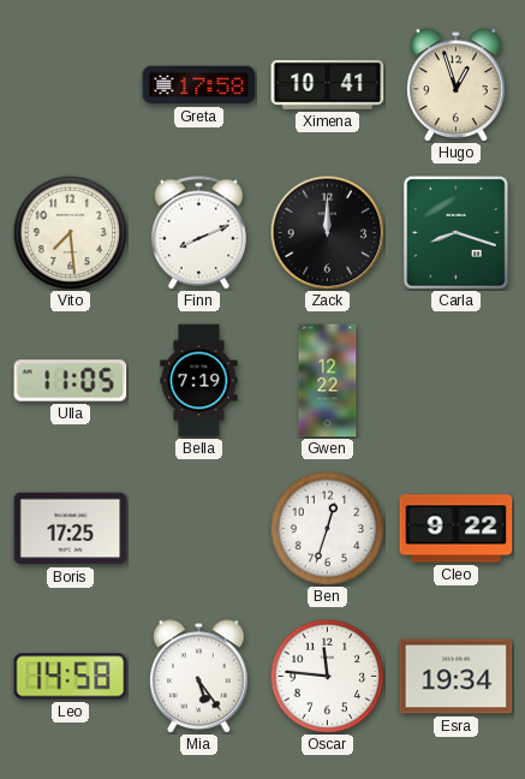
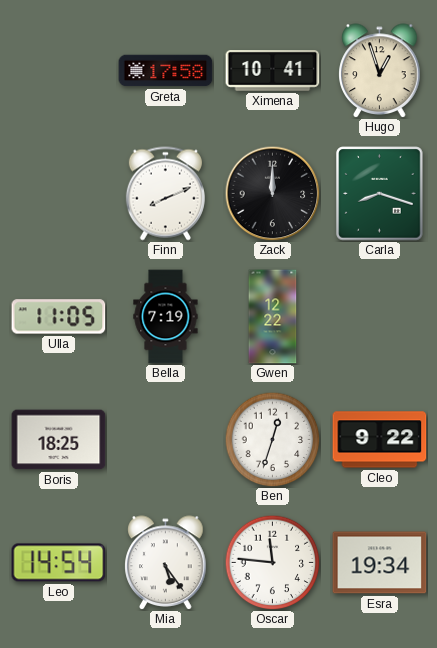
Vito: 7:29 -> none (70, 232)
Boris: 17:25 -> 18:25 (59, 440)
Leo: 14:58 -> 14:54 (59, 563)
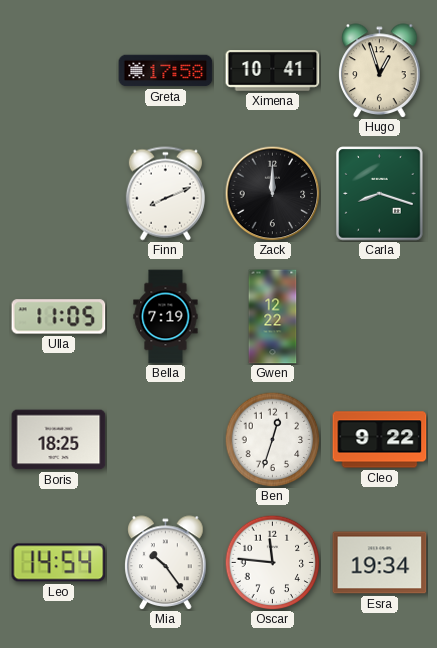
Mia: 5:24 -> 10:24 (166, 563)
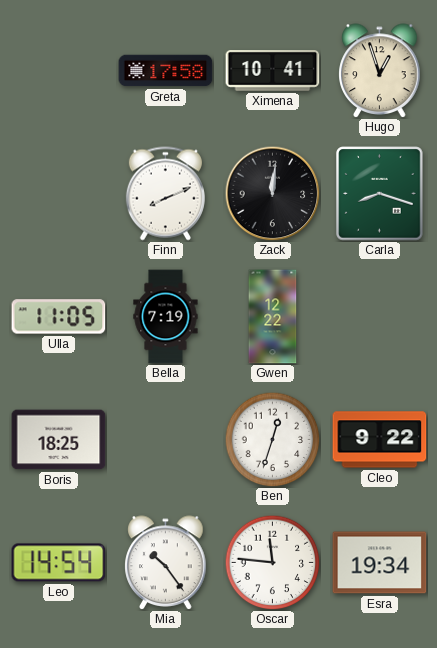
Zack: 12:00 -> 12:01 (272, 193)
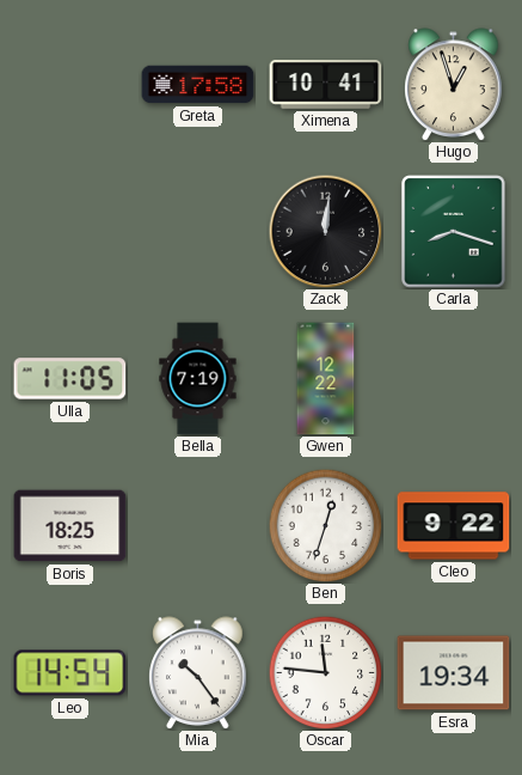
Finn: 8:11 -> none (165, 194)
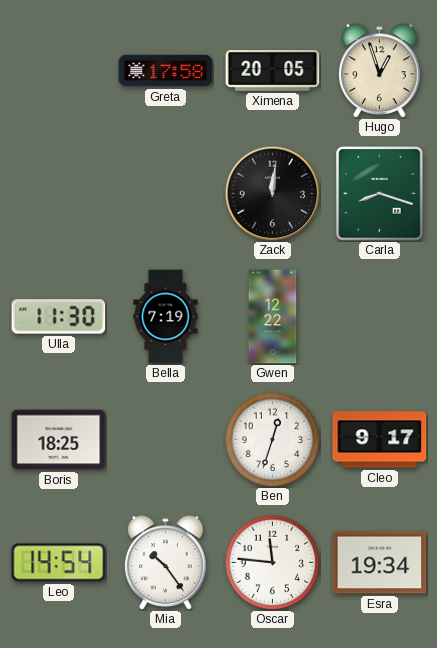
Ximena: 10:41 -> 20:05 (273, 71)
Ulla: 11:05 -> 11:30 (59, 317)
Cleo: 9:22 -> 9:17 (380, 440)
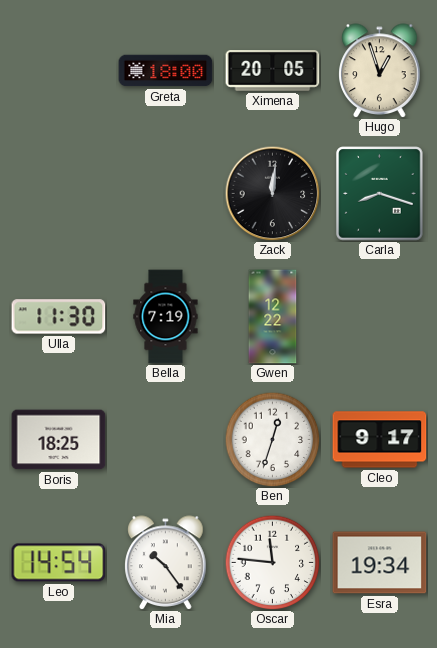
Greta: 17:58 -> 18:00 (166, 71)
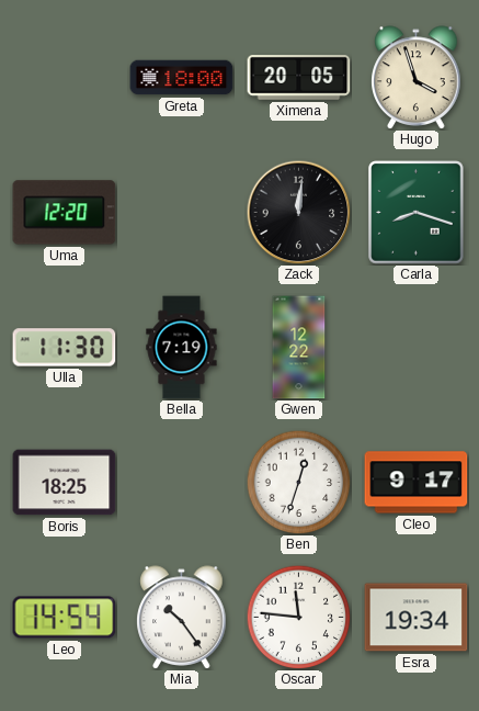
Hugo: 12:57 -> 3:57 (417, 78)
Uma: none -> 12:20 (65, 213)
